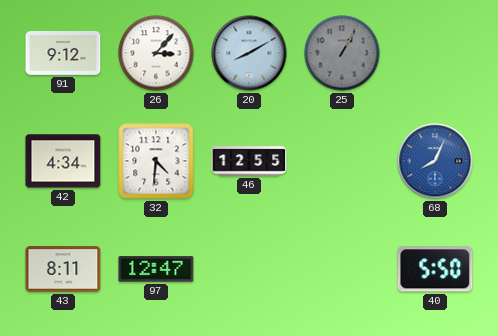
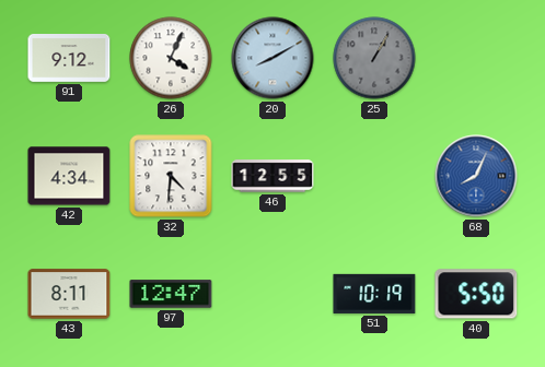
26: 3:07 -> 4:04 (171, 58)
51: none -> 10:19 (374, 294)
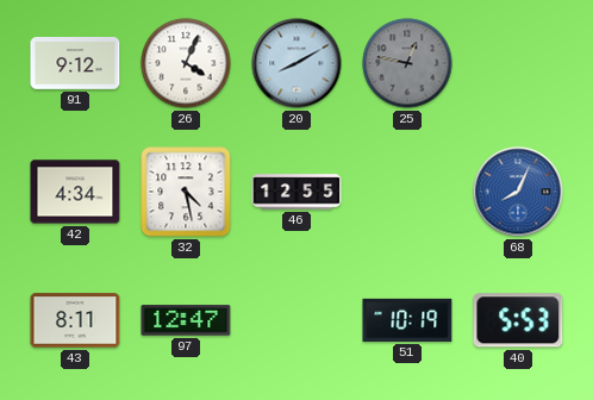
25: 1:05 -> 12:47 (407, 63)
32: 4:31 -> 4:28 (186, 192)
40: 5:50 -> 5:53 (518, 320)
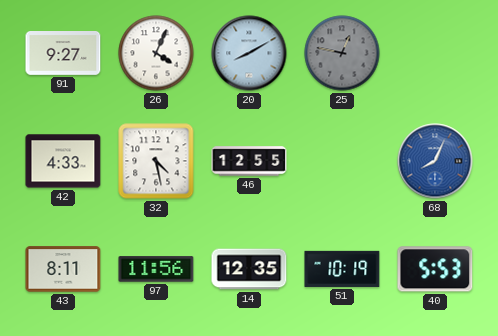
91: 9:12 -> 9:27 (63, 54)
42: 4:34 -> 4:33 (63, 161)
97: 12:47 -> 11:56 (156, 269)
14: none -> 12:35 (249, 269)
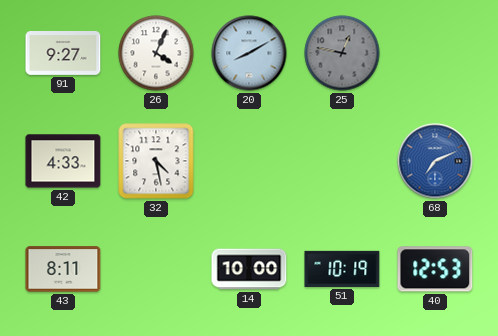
46: 12:55 -> none (249, 161)
68: 8:04 -> 7:11 (435, 161)
97: 11:56 -> none (156, 269)
14: 12:35 -> 10:00 (249, 269)
40: 5:53 -> 12:53 (435, 269)
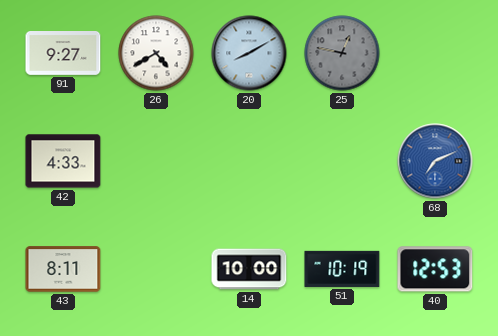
26: 4:04 -> 4:40 (156, 53)
32: 4:28 -> none (156, 161)
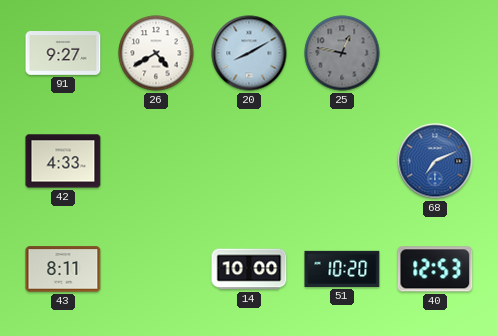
51: 10:19 -> 10:20 (342, 269)
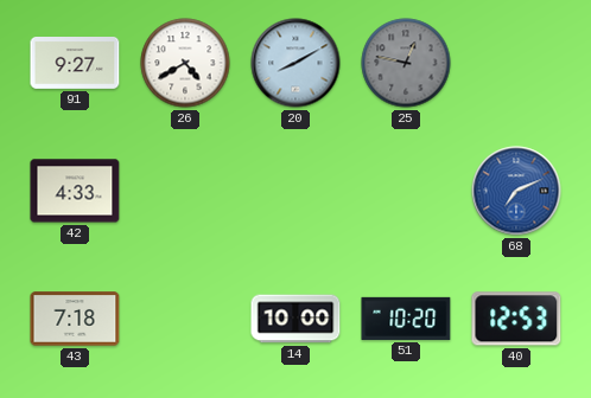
43: 8:11 -> 7:18 (75, 319)
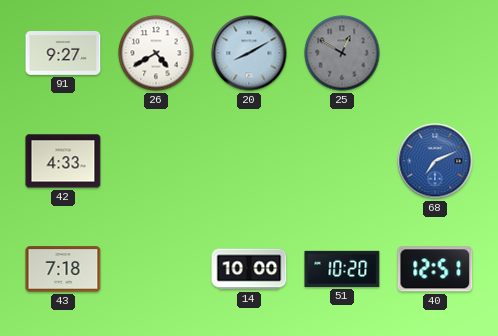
25: 12:47 -> 12:50 (342, 53)
40: 12:53 -> 12:51 (435, 269)
